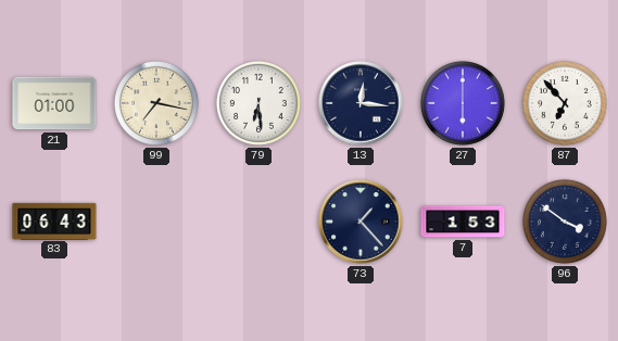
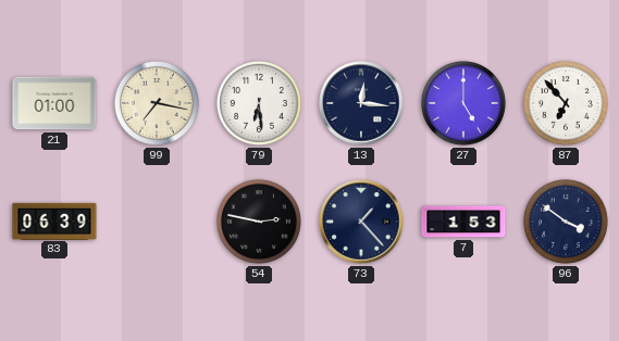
27: 6:00 -> 5:00 (463, 103)
83: 06:43 -> 06:39 (54, 220)
54: none -> 2:47 (259, 222)
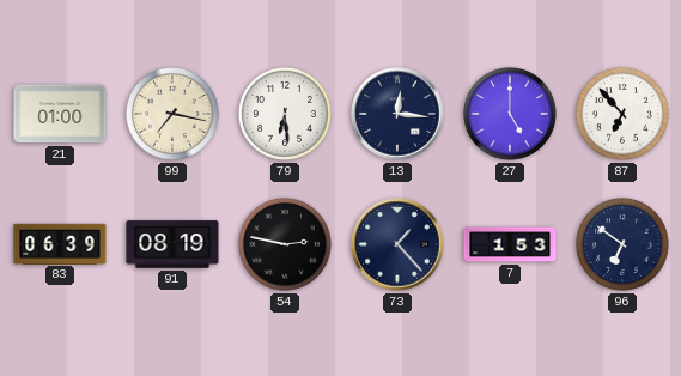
91: none -> 08:19 (172, 244)
96: 3:51 -> 6:51 (622, 244)
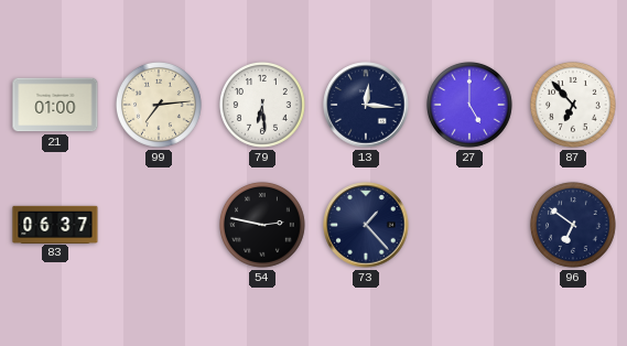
99: 7:17 -> 7:14 (159, 105)
83: 06:39 -> 06:37 (55, 224)
91: 08:19 -> none (172, 244)
7: 1:53 -> none (510, 244)
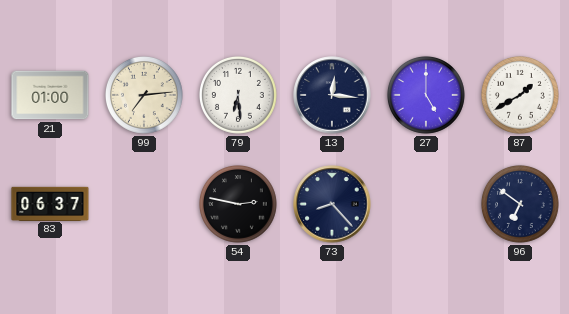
87: 6:53 -> 1:40 (520, 95)
73: 1:23 -> 8:23 (332, 204)
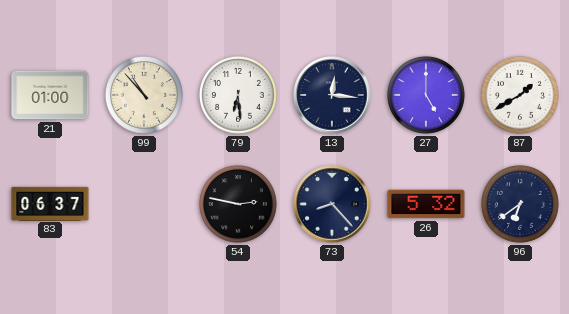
99: 7:14 -> 10:53 (144, 95)
26: none -> 5:32 (426, 204)
96: 6:51 -> 6:39 (520, 204)
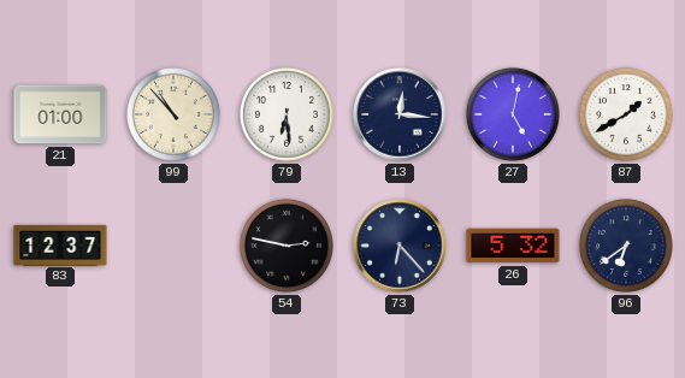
27: 5:00 -> 5:02 (513, 114)
83: 06:37 -> 12:37 (60, 244)
73: 8:23 -> 6:23 (400, 246)
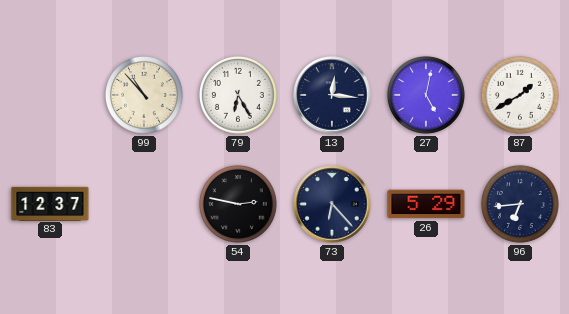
21: 01:00 -> none (60, 114)
79: 6:29 -> 6:25 (238, 95)
26: 5:32 -> 5:29 (426, 204)
96: 6:39 -> 6:44 (520, 204)
